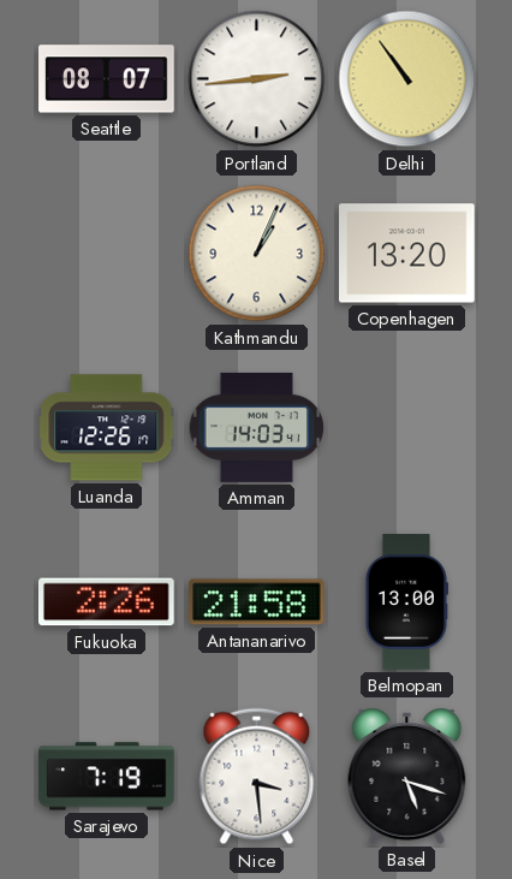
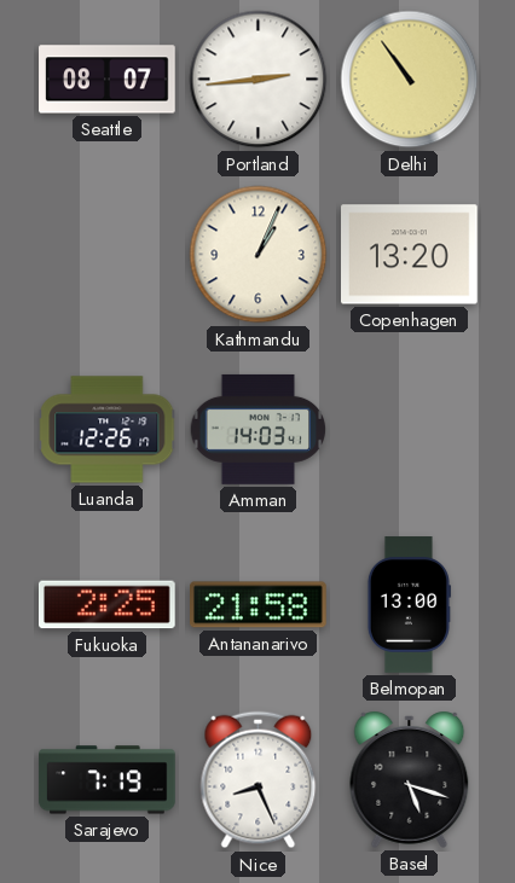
Fukuoka: 2:26 -> 2:25 (108, 605)
Nice: 3:29 -> 8:26 (259, 780)
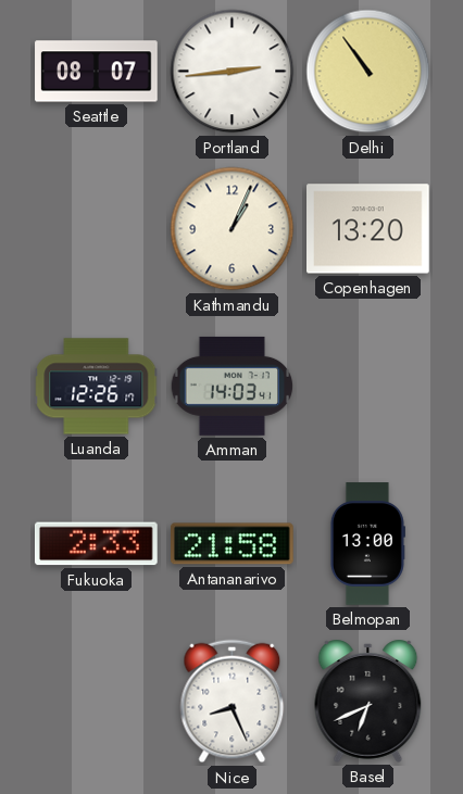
Fukuoka: 2:25 -> 2:33 (97, 544)
Sarajevo: 7:19 -> none (108, 780)
Basel: 5:18 -> 6:41 (368, 701)
